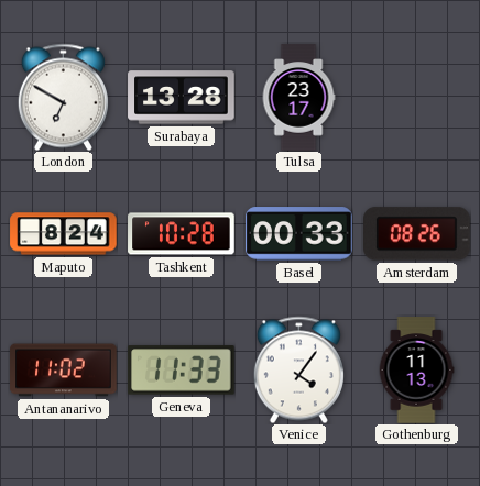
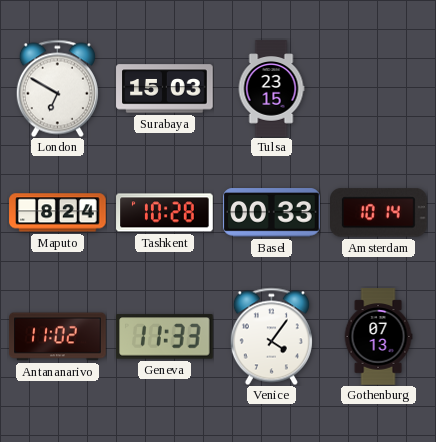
Surabaya: 13:28 -> 15:03 (165, 89)
Tulsa: 23:17 -> 23:15 (271, 89)
Amsterdam: 08:26 -> 10:14 (379, 213)
Gothenburg: 11:13 -> 07:13 (378, 337)
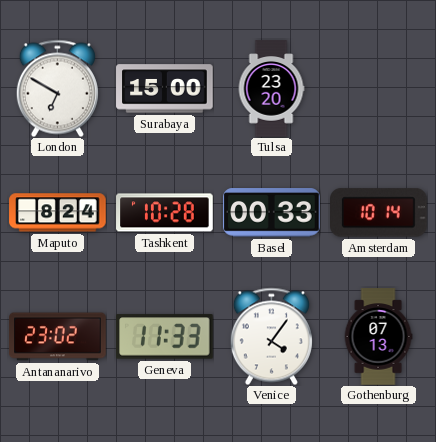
Surabaya: 15:03 -> 15:00 (165, 89)
Tulsa: 23:15 -> 23:20 (271, 89)
Antananarivo: 11:02 -> 23:02 (58, 337)
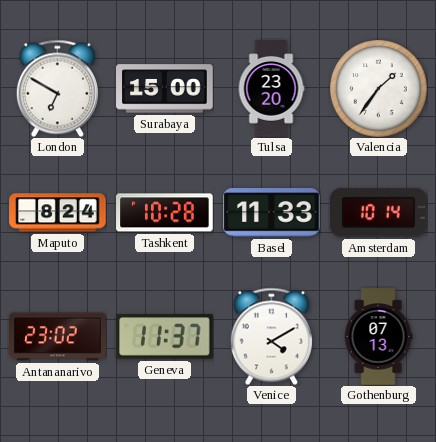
Valencia: none -> 1:36 (379, 89)
Basel: 00:33 -> 11:33 (272, 213)
Geneva: 11:33 -> 11:37 (165, 337)
Venice: 4:06 -> 4:10 (271, 336)
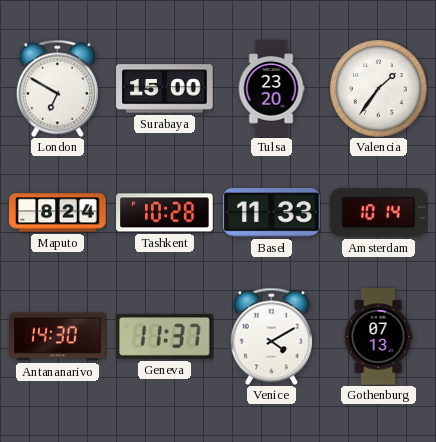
Antananarivo: 23:02 -> 14:30 (58, 337)
